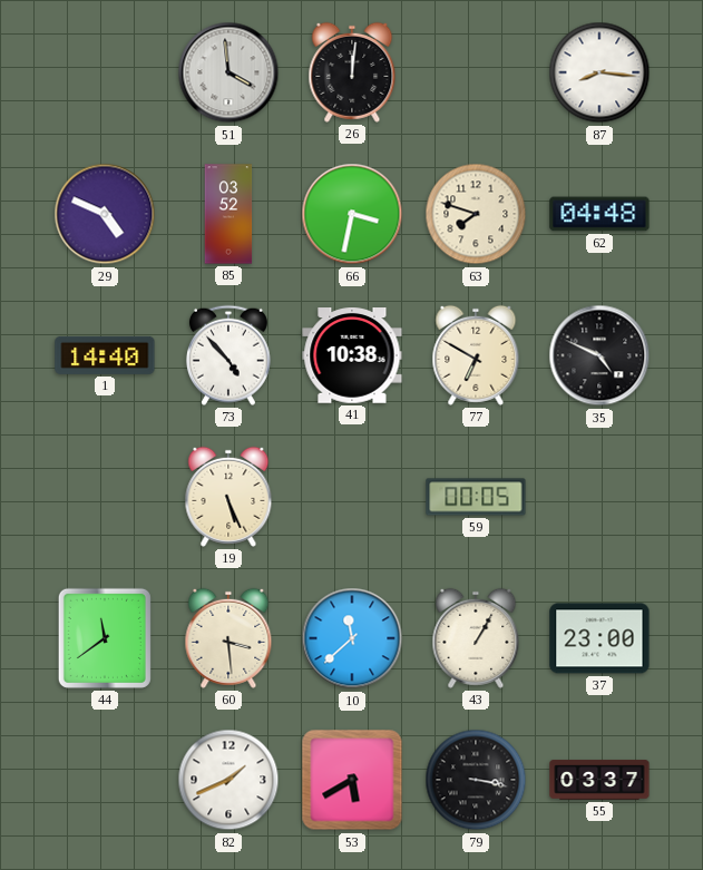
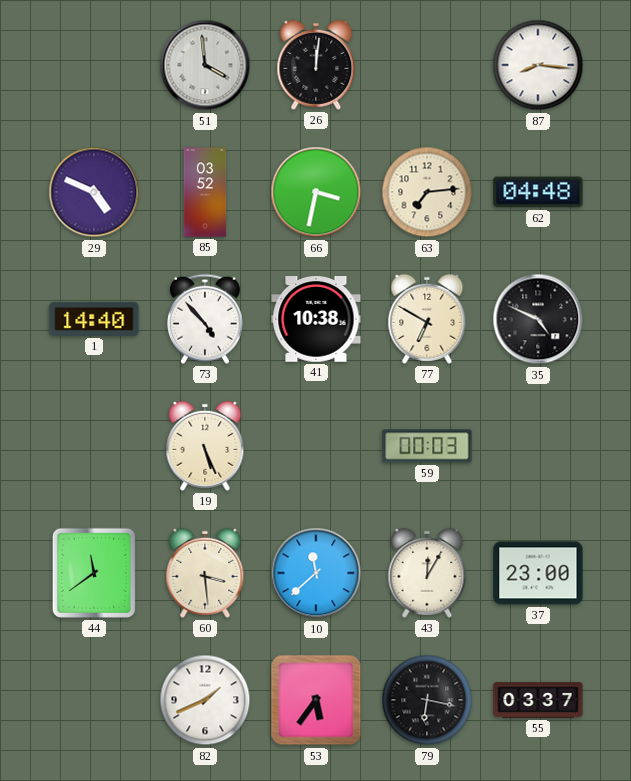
63: 7:48 -> 7:14 (427, 192)
59: 00:05 -> 00:03 (427, 446)
43: 1:05 -> 12:05 (427, 573)
53: 5:40 -> 5:36 (316, 700)
79: 3:17 -> 6:17 (427, 700)
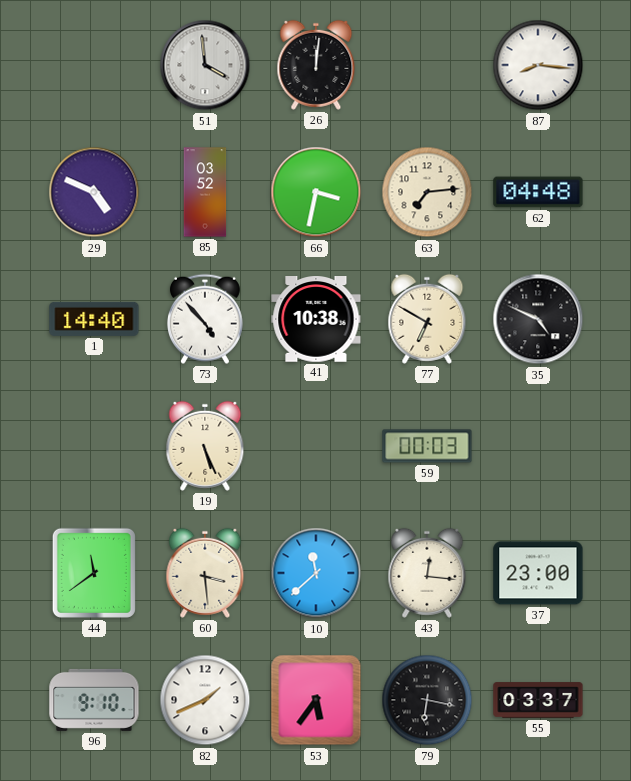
43: 12:05 -> 12:16 (427, 573)
96: none -> 9:10 (94, 700)
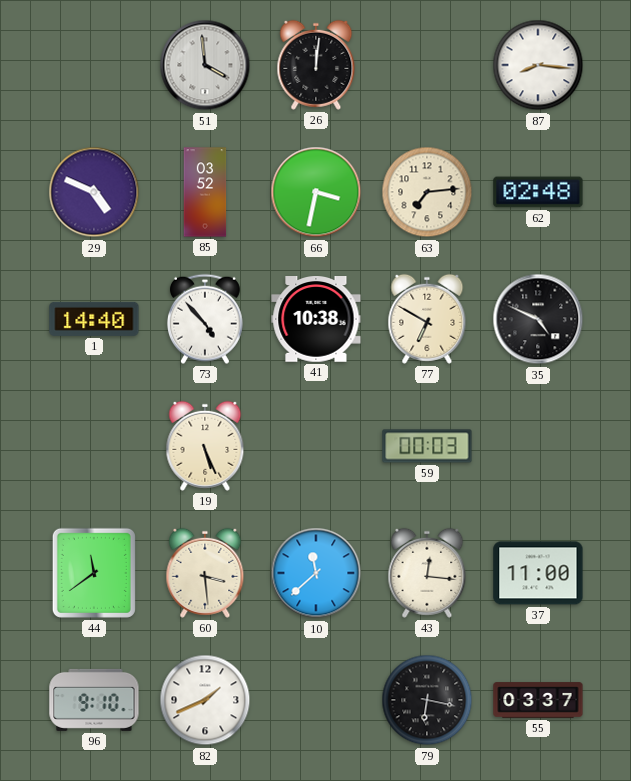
62: 04:48 -> 02:48 (538, 192)
37: 23:00 -> 11:00 (538, 573)
53: 5:36 -> none (316, 700)
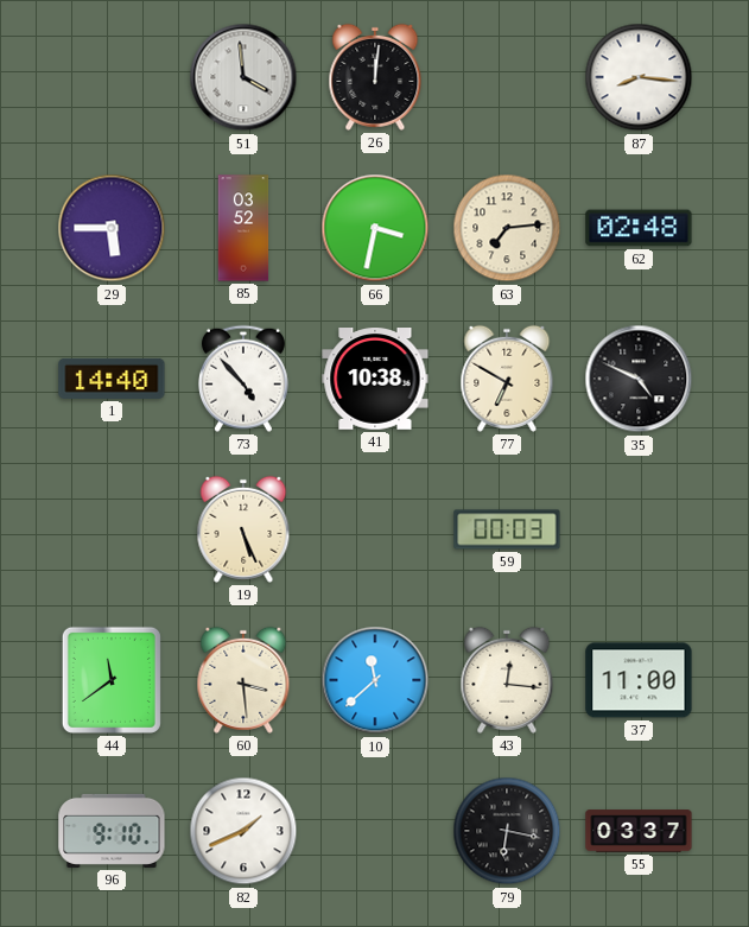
29: 4:49 -> 5:45 (112, 228)
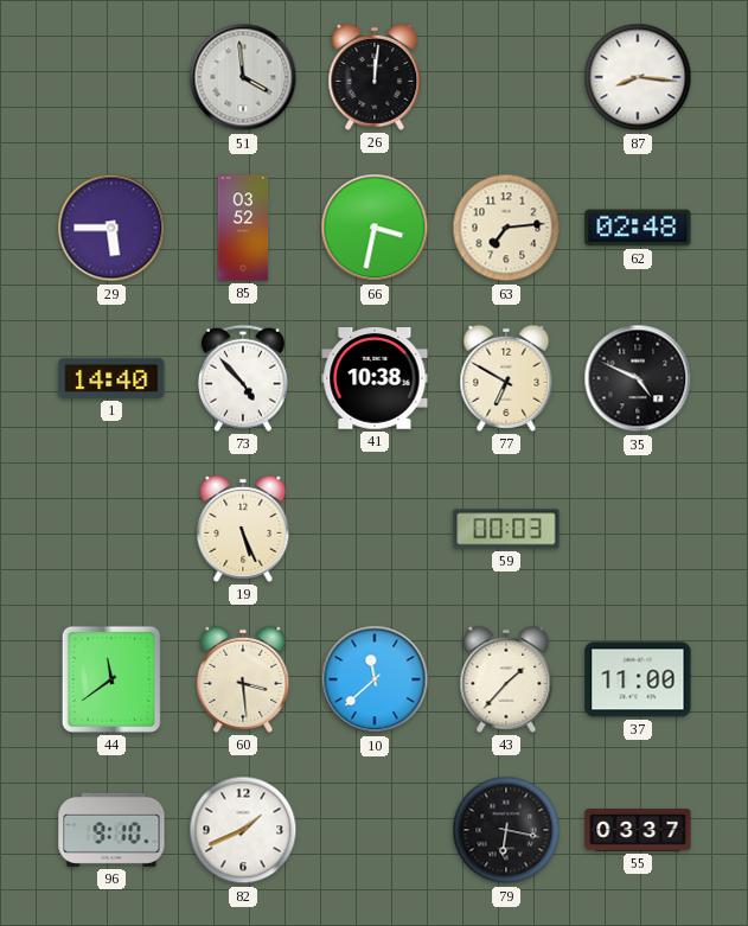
43: 12:16 -> 1:37 (506, 679)
